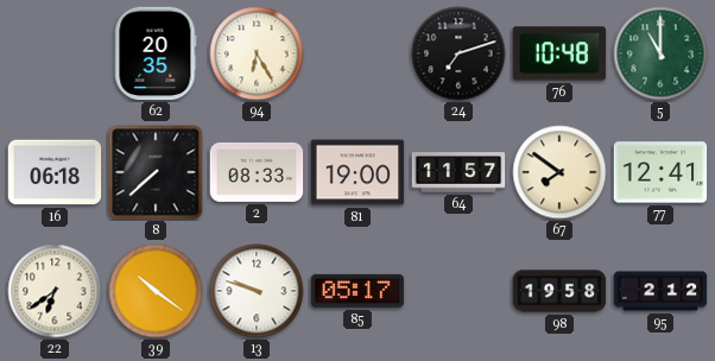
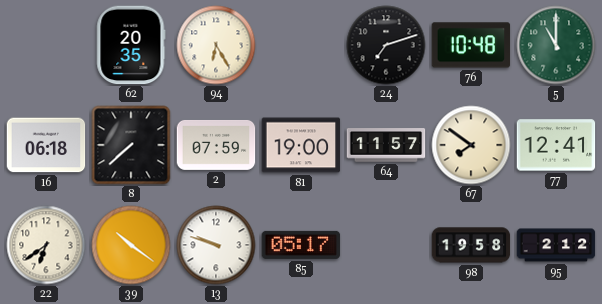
2: 08:33 -> 07:59 (216, 145)
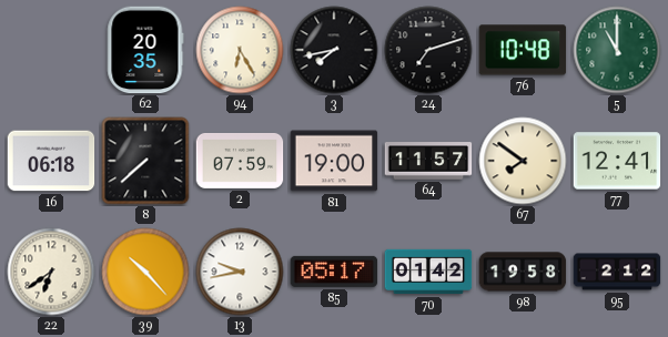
3: none -> 7:43 (334, 50)
39: 10:21 -> 10:23 (145, 272)
13: 9:48 -> 9:43 (240, 272)
70: none -> 01:42 (428, 272)
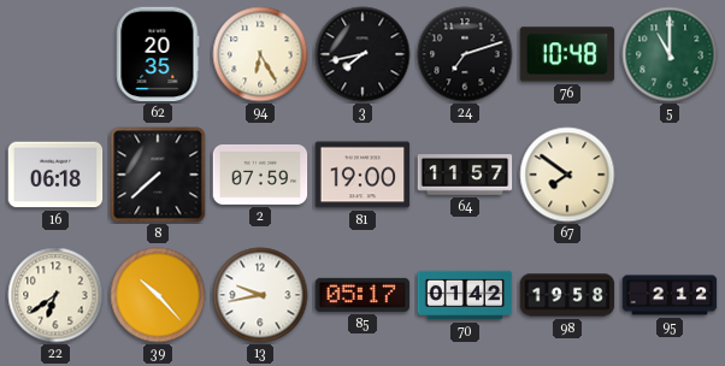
77: 12:41 -> none (617, 161)
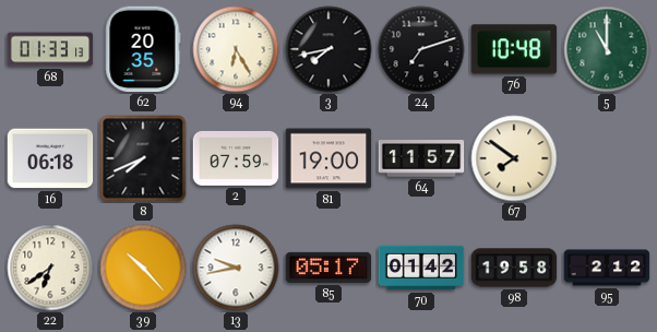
68: none -> 01:33 (50, 49)
8: 7:38 -> 7:41 (143, 158)
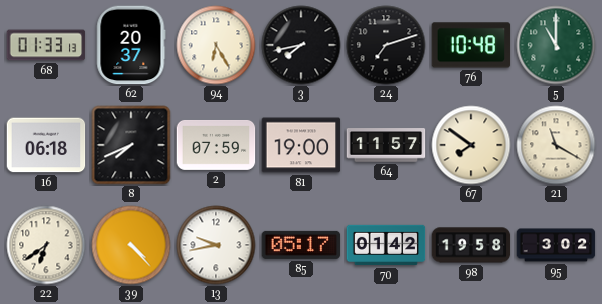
62: 20:35 -> 20:37 (131, 45)
21: none -> 11:20 (556, 145)
39: 10:23 -> 4:23 (131, 245)
95: 2:12 -> 3:02 (556, 245)
